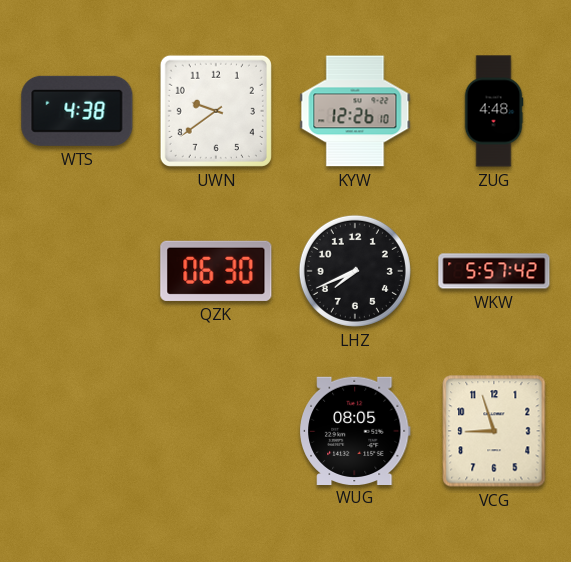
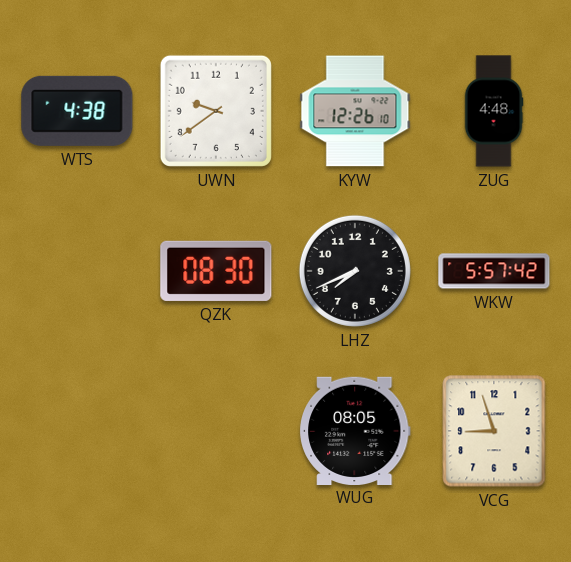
QZK: 06:30 -> 08:30 (216, 271)
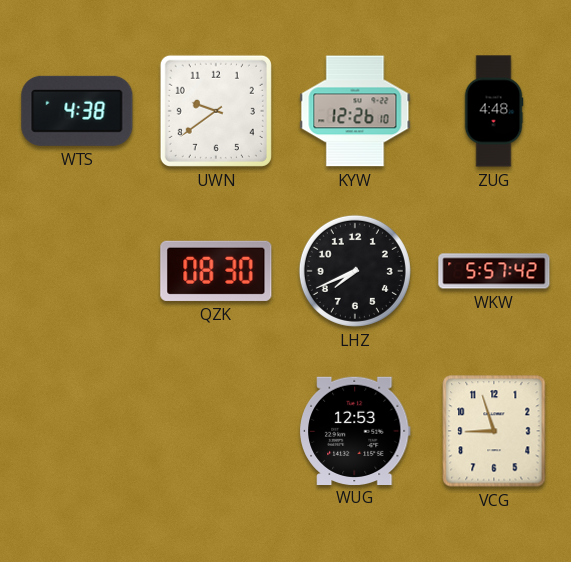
WUG: 08:05 -> 12:53 (355, 430)
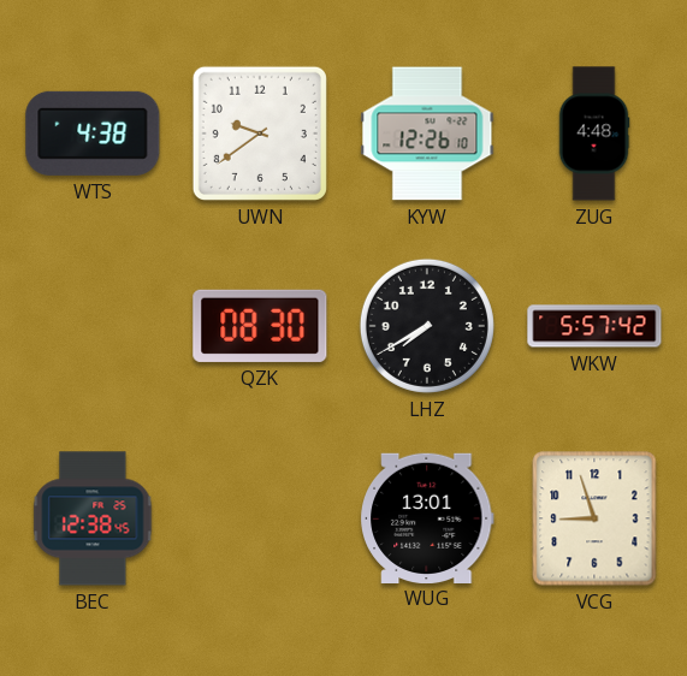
LHZ: 7:41 -> 7:40 (427, 326)
BEC: none -> 12:38 (93, 518)
WUG: 12:53 -> 13:01 (427, 517)
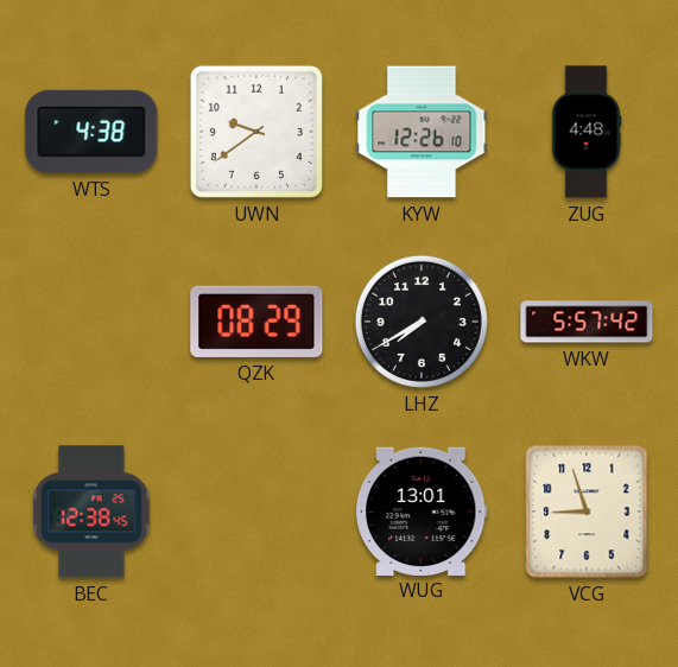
QZK: 08:30 -> 08:29 (256, 322)
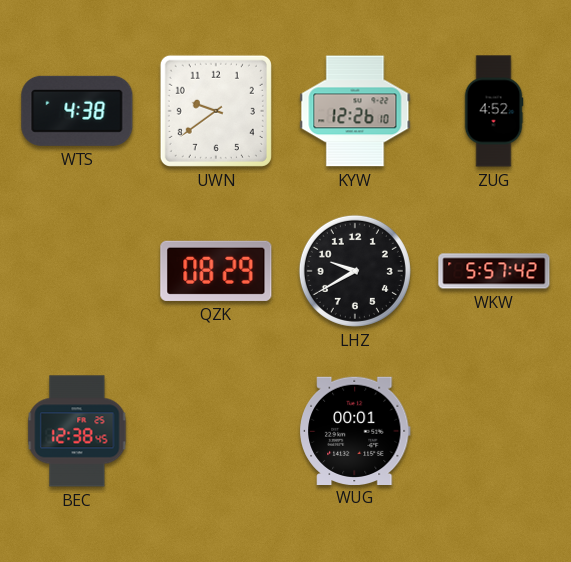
ZUG: 4:48 -> 4:52 (494, 111)
LHZ: 7:40 -> 9:40 (355, 271)
WUG: 13:01 -> 00:01 (355, 430)
VCG: 8:57 -> none (587, 512)
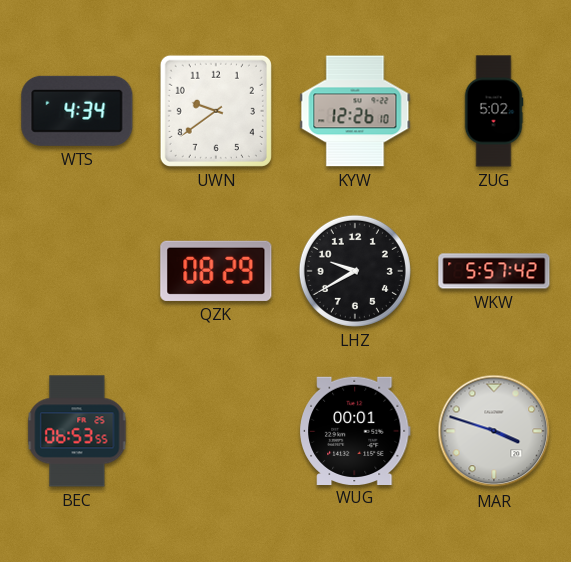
WTS: 4:38 -> 4:34 (77, 111)
ZUG: 4:52 -> 5:02 (494, 111)
BEC: 12:38 -> 06:53 (77, 431)
MAR: none -> 3:48 (494, 431)
